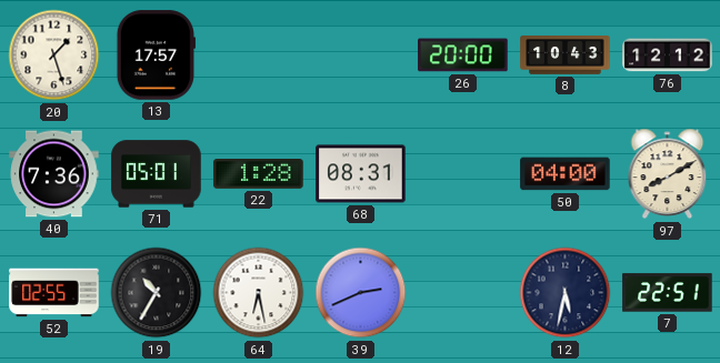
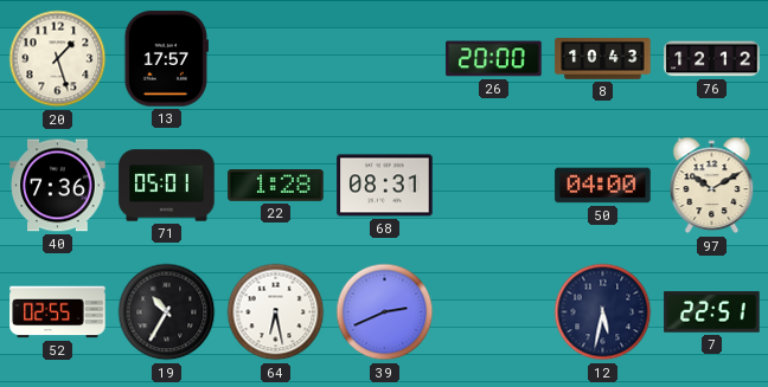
97: 8:10 -> 10:10 (712, 186)
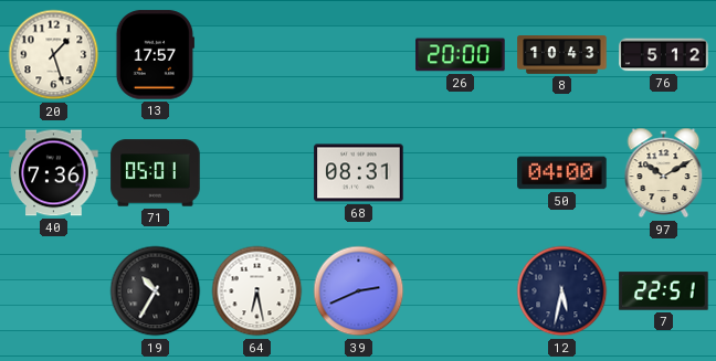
76: 12:12 -> 5:12 (664, 55)
22: 1:28 -> none (276, 186)
52: 02:55 -> none (58, 312)
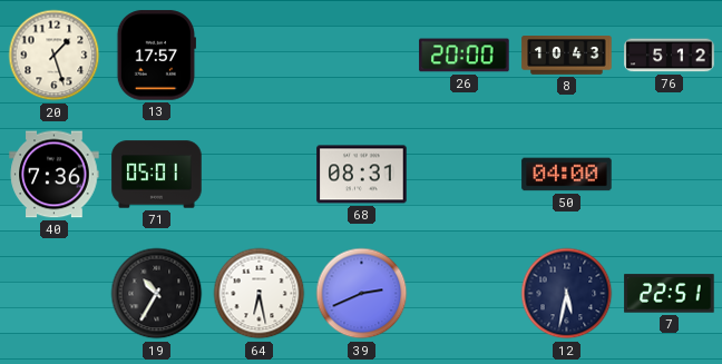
97: 10:10 -> none (664, 173)
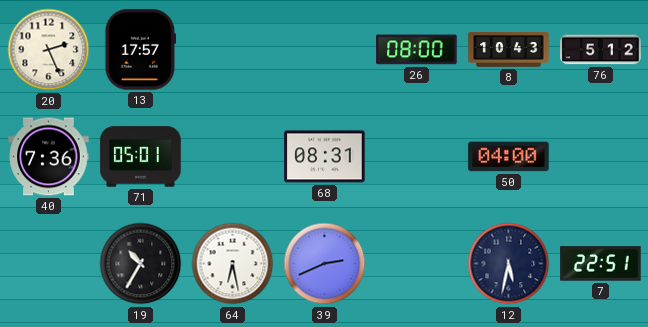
20: 1:27 -> 2:26 (49, 50)
26: 20:00 -> 08:00 (417, 50)
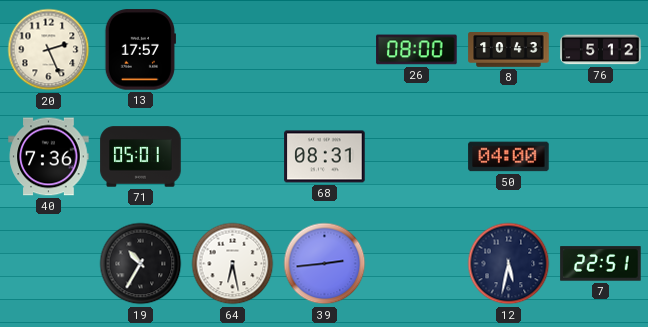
39: 2:41 -> 2:44 (325, 264)
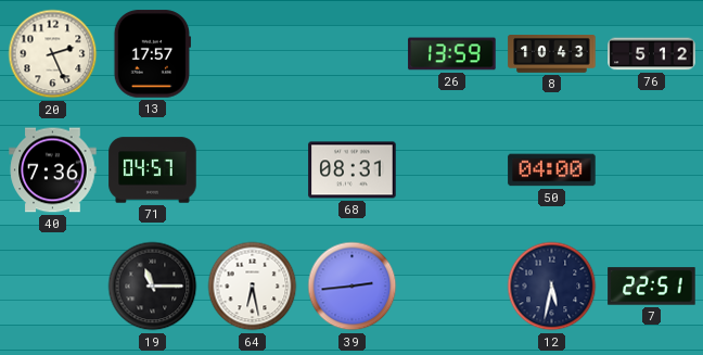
26: 08:00 -> 13:59 (452, 54)
71: 05:01 -> 04:57 (153, 170)
19: 10:35 -> 11:15 (153, 287)
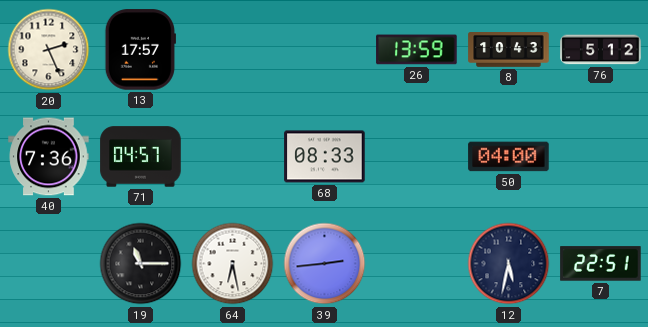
68: 08:31 -> 08:33 (325, 157)
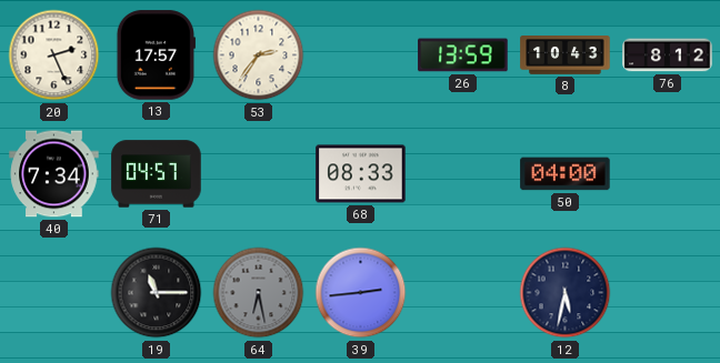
53: none -> 2:36 (259, 56)
76: 5:12 -> 8:12 (668, 56)
40: 7:36 -> 7:34 (54, 174)
64 dial: white -> grey (259, 293)
7: 22:51 -> none (601, 264)
